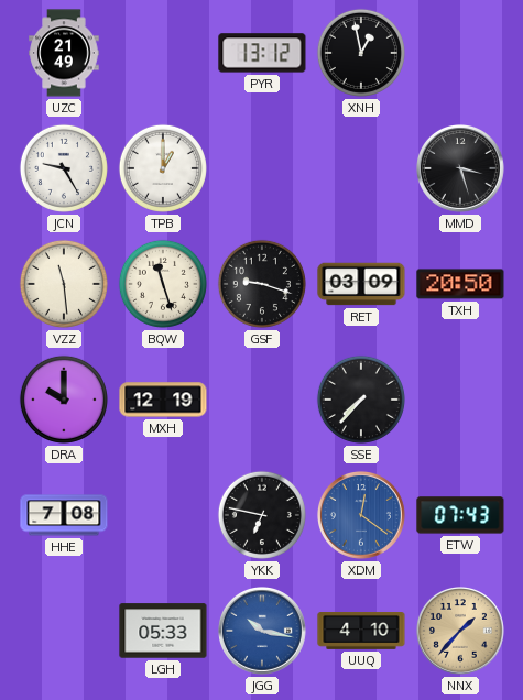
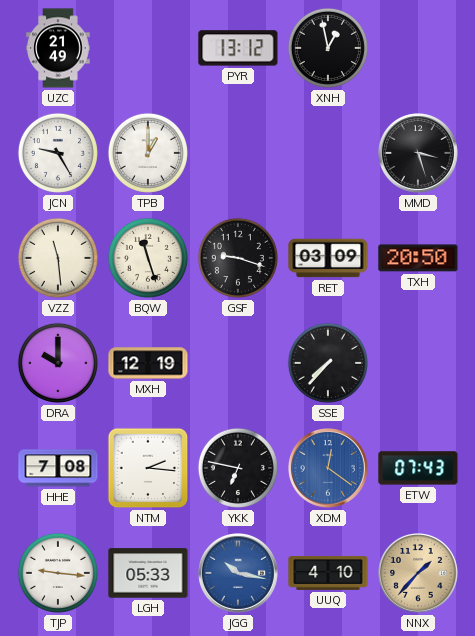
NTM: none -> 2:16 (148, 468)
TJP: none -> 9:16 (58, 573)
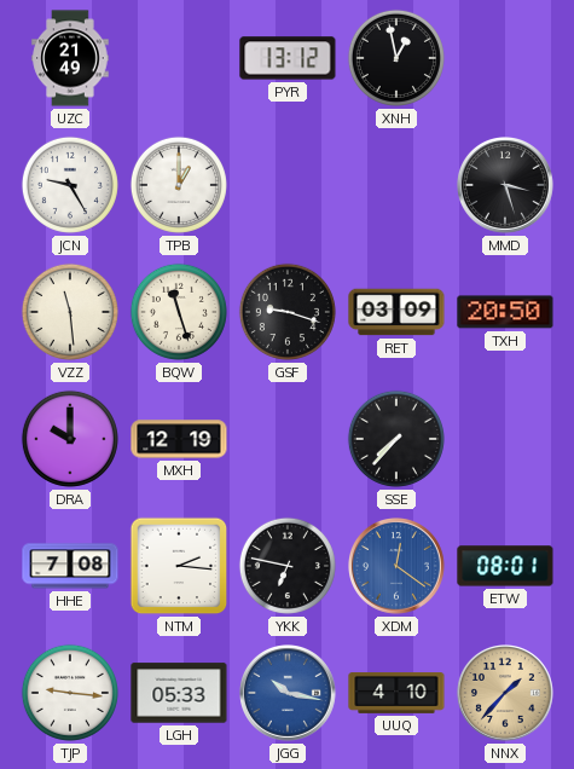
ETW: 07:43 -> 08:01 (505, 566)
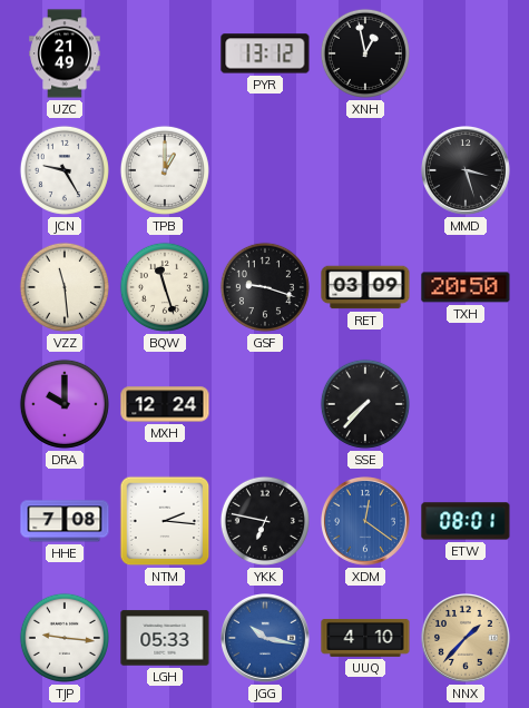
MXH: 12:19 -> 12:24 (165, 404)
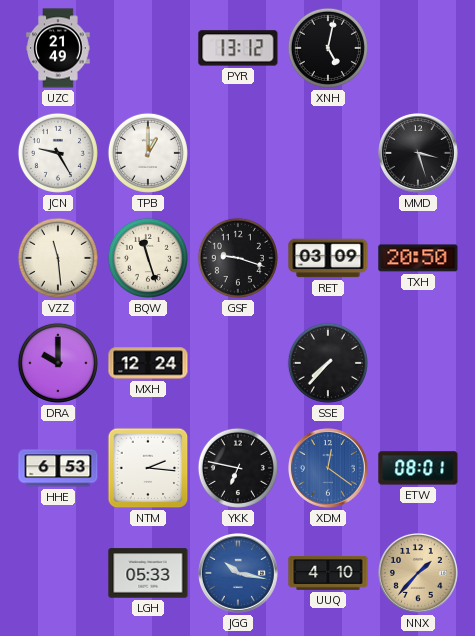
XNH: 12:58 -> 5:02 (328, 48)
HHE: 7:08 -> 6:53 (58, 468)
TJP: 9:16 -> none (65, 638)
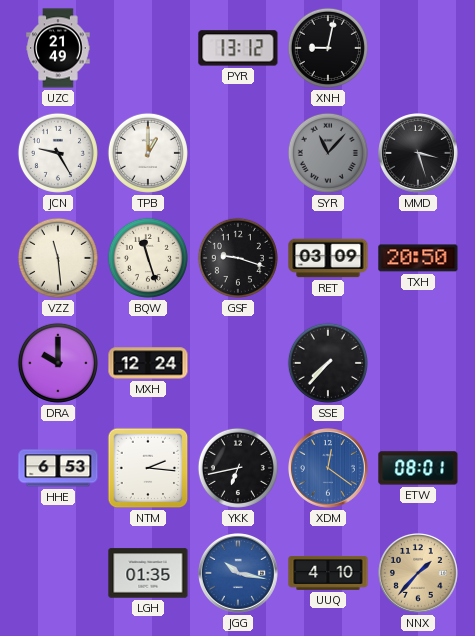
XNH: 5:02 -> 9:02 (328, 48)
SYR: none -> 11:07 (328, 153)
YKK: 6:47 -> 6:43 (238, 468)
LGH: 05:33 -> 01:35 (148, 573)
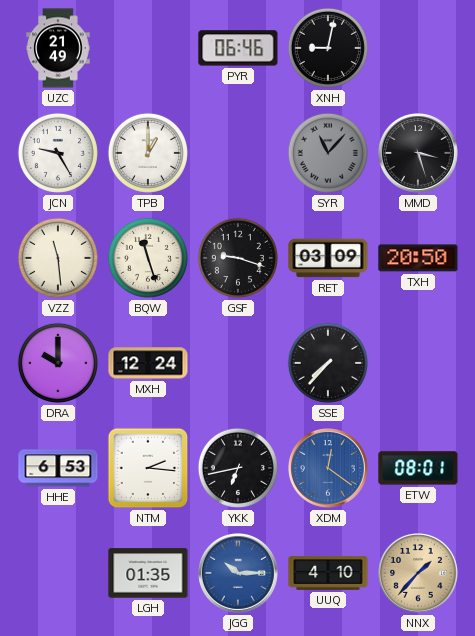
PYR: 13:12 -> 06:46 (238, 48)
JGG: 10:17 -> 10:15 (239, 574)
